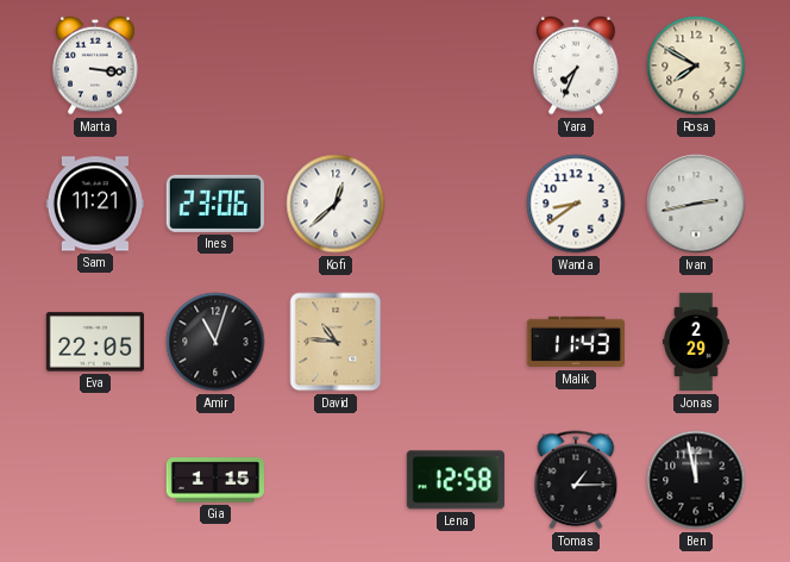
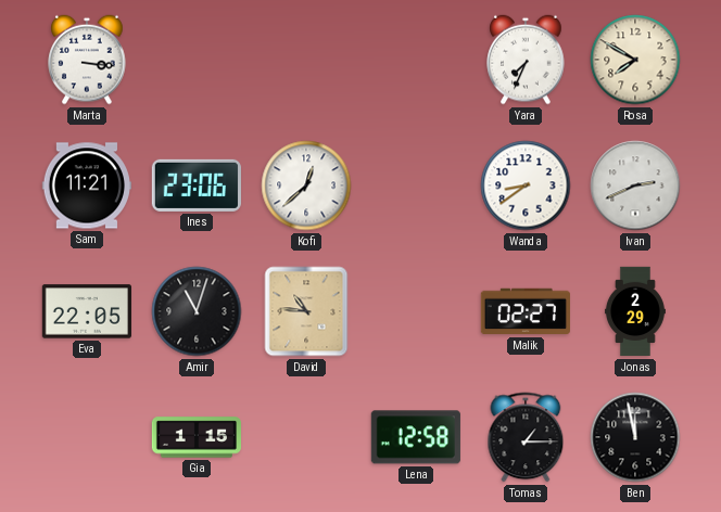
Ivan: 2:43 -> 2:41 (635, 185)
Malik: 11:43 -> 02:27 (526, 311)
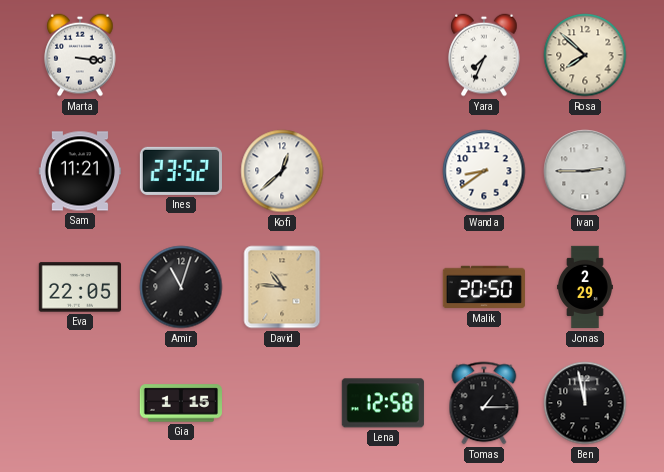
Rosa: 7:50 -> 7:52 (585, 55)
Ines: 23:06 -> 23:52 (181, 171)
Ivan: 2:41 -> 2:45 (585, 171)
Malik: 02:27 -> 20:50 (484, 287)
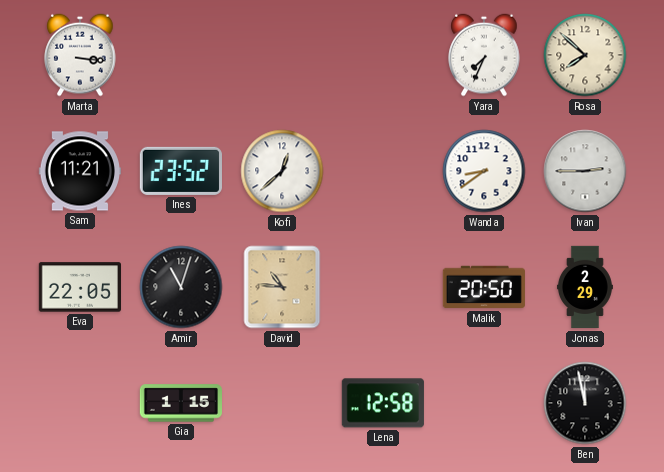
Tomas: 1:15 -> none (484, 403)
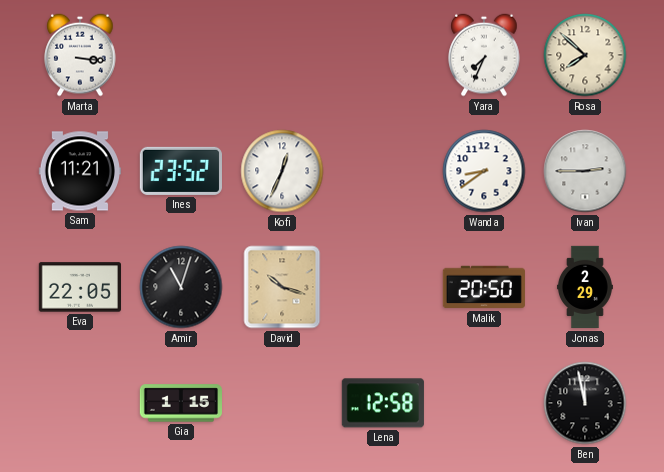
Kofi: 12:38 -> 12:34 (282, 171)
David: 10:46 -> 10:18 (282, 287)
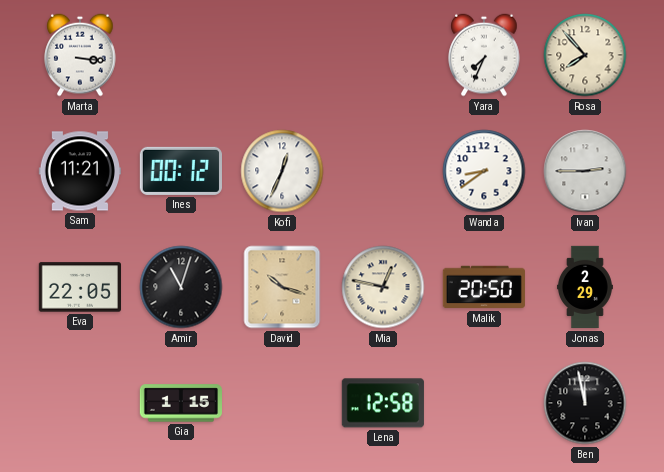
Rosa: 7:52 -> 7:53 (585, 55)
Ines: 23:52 -> 00:12 (181, 171)
Mia: none -> 12:47 (383, 287)
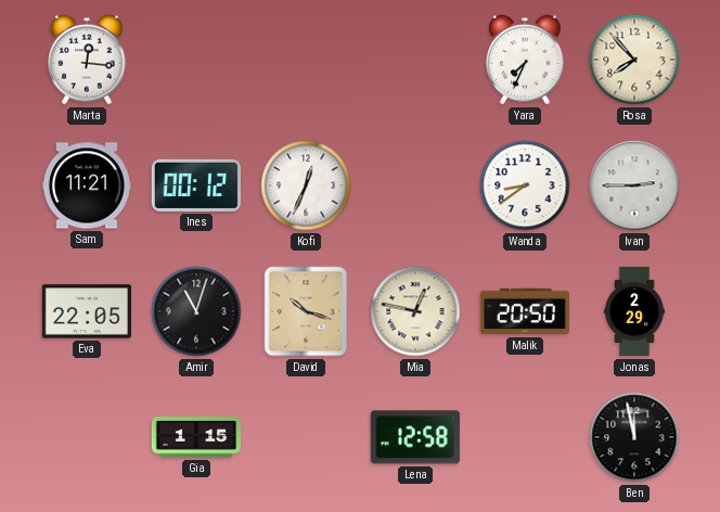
Marta: 3:16 -> 12:16 (87, 60)
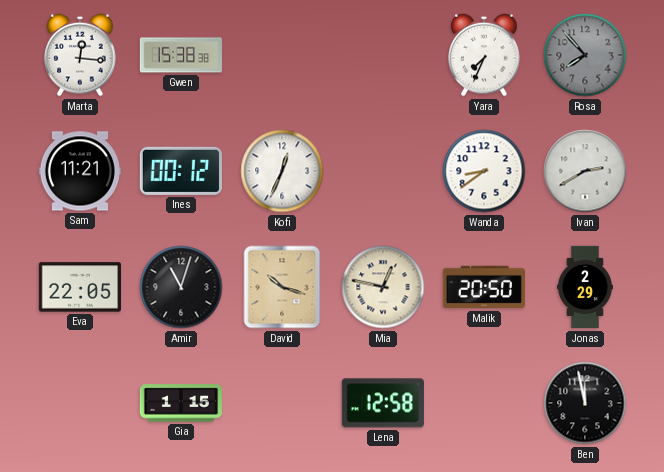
Gwen: none -> 15:38 (180, 55)
Rosa dial: cream -> grey (585, 55)
Ivan: 2:45 -> 2:40 (585, 171)
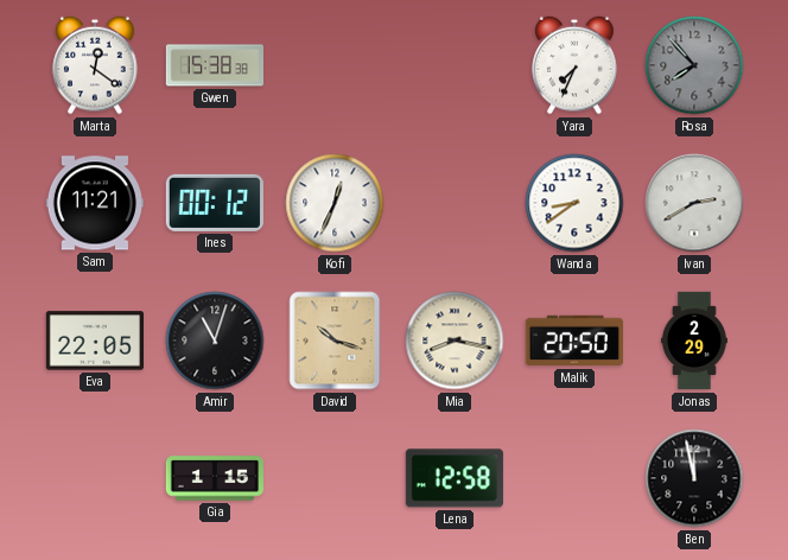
Marta: 12:16 -> 12:21 (95, 65)
Mia: 12:47 -> 8:17 (455, 341)
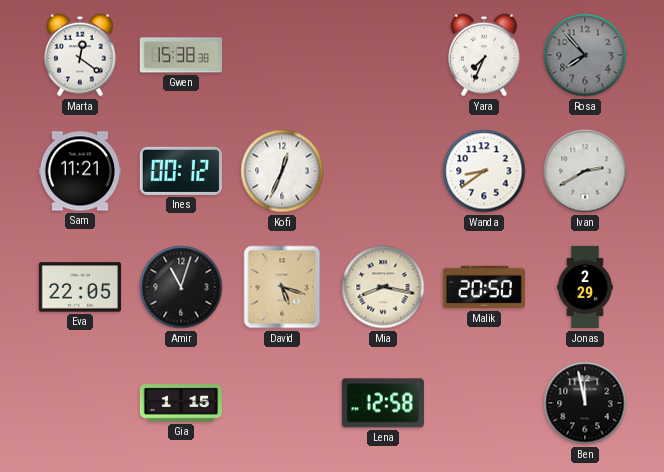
David: 10:18 -> 5:18 (282, 287)
